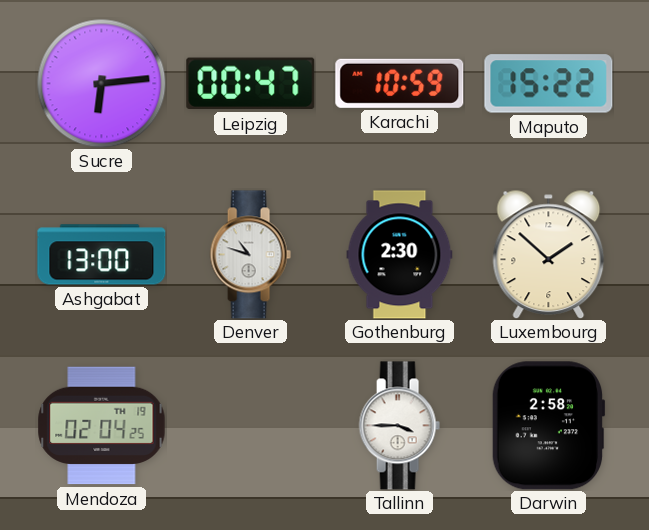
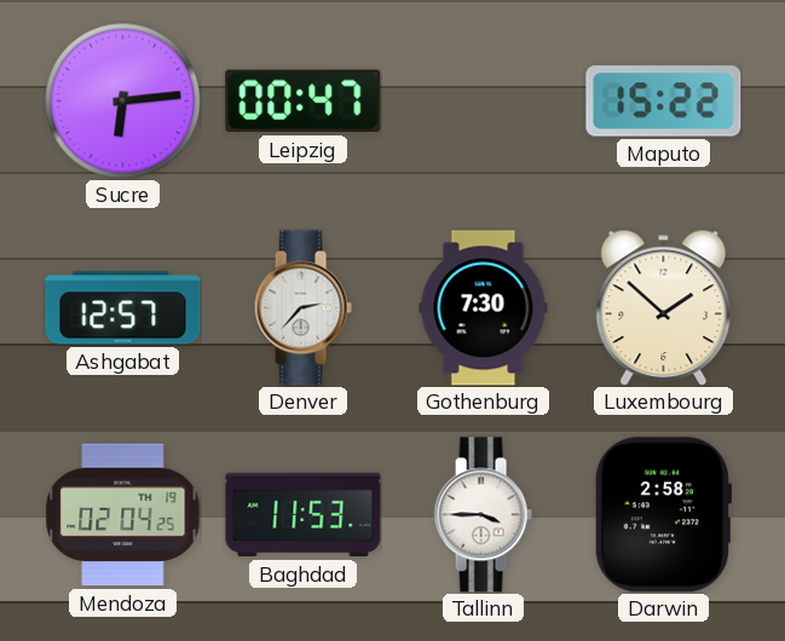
Karachi: 10:59 -> none (400, 83)
Ashgabat: 13:00 -> 12:57 (123, 308)
Denver: 10:48 -> 2:37 (302, 308)
Gothenburg: 2:30 -> 7:30 (484, 308)
Baghdad: none -> 11:53 (304, 515)
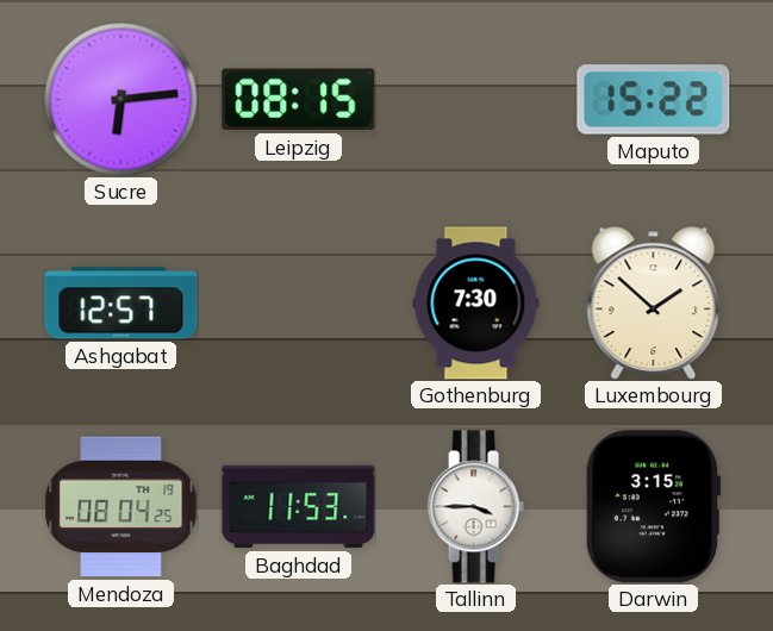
Leipzig: 00:47 -> 08:15 (299, 100)
Denver: 2:37 -> none (302, 308)
Mendoza: 02:04 -> 08:04 (121, 507)
Darwin: 2:58 -> 3:15 (653, 507)
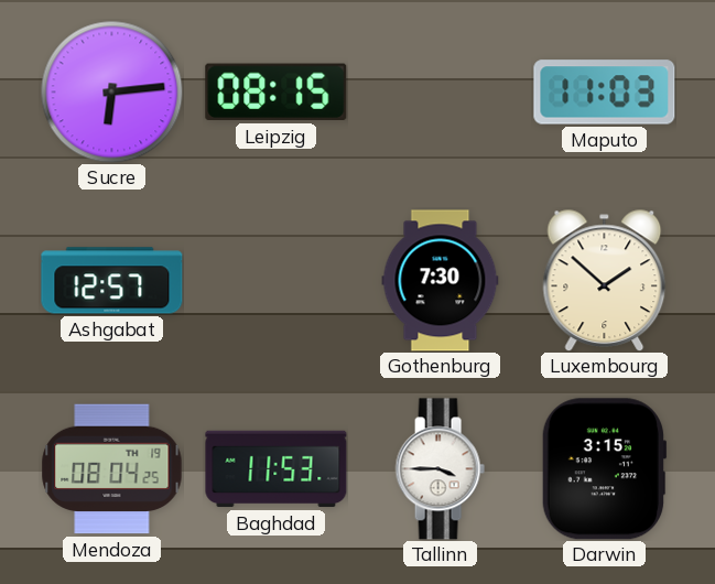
Maputo: 15:22 -> 11:03 (605, 93)
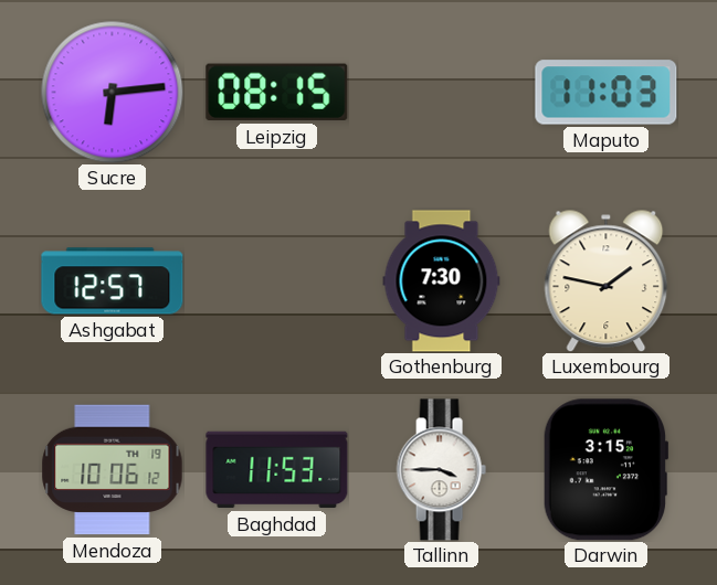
Luxembourg: 1:52 -> 1:47 (607, 280)
Mendoza: 08:04 -> 10:06 (113, 470)
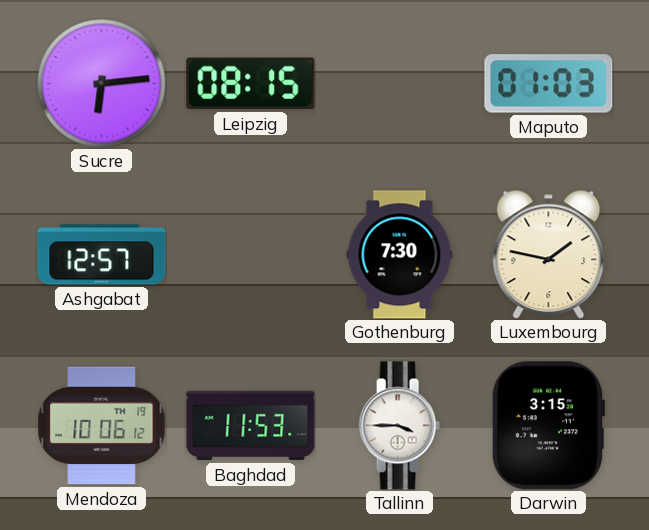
Maputo: 11:03 -> 01:03 (549, 84)
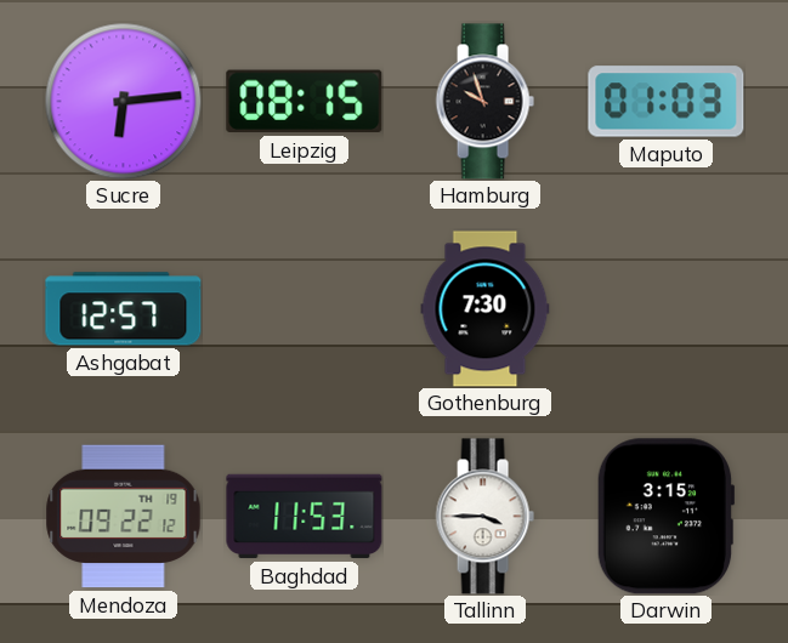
Hamburg: none -> 9:57 (484, 102)
Luxembourg: 1:47 -> none (549, 254)
Mendoza: 10:06 -> 09:22 (124, 517)
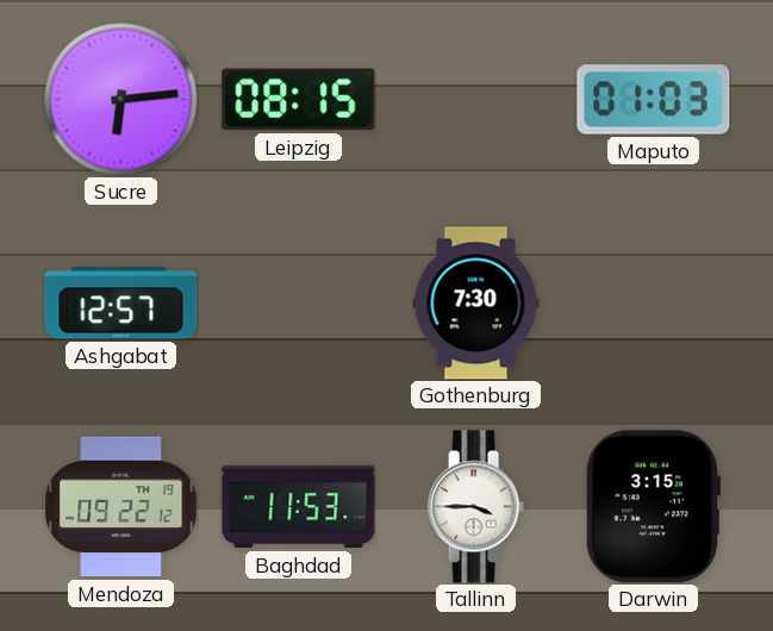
Hamburg: 9:57 -> none (484, 102)
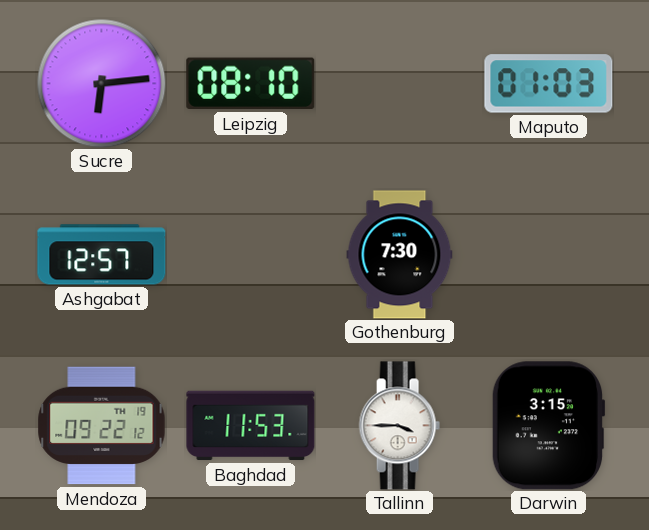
Leipzig: 08:15 -> 08:10 (251, 84)
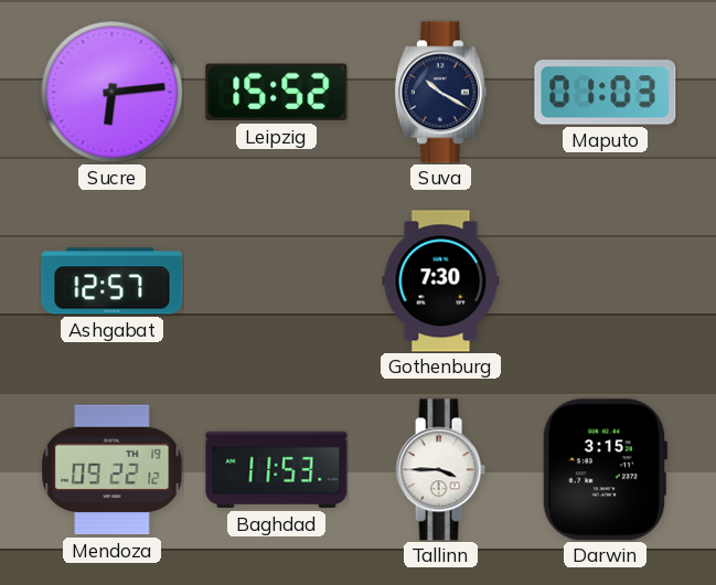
Leipzig: 08:10 -> 15:52 (277, 93)
Suva: none -> 10:20 (440, 93)
